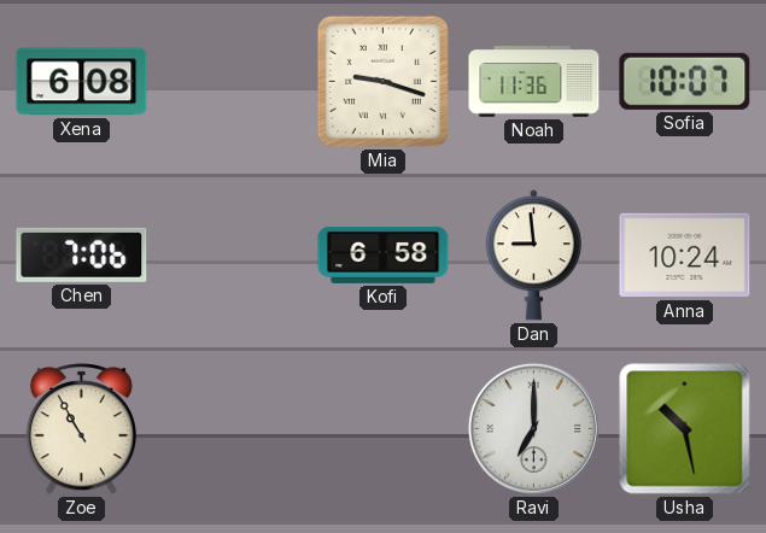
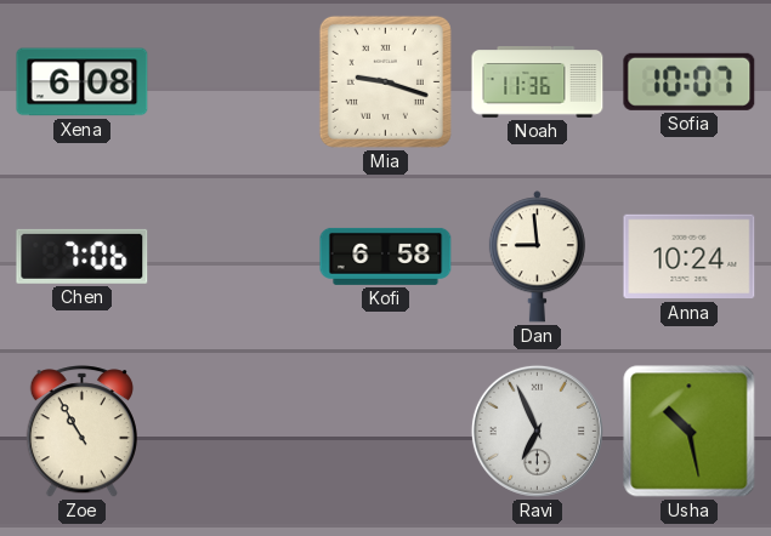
Ravi: 7:00 -> 6:56 (537, 430)
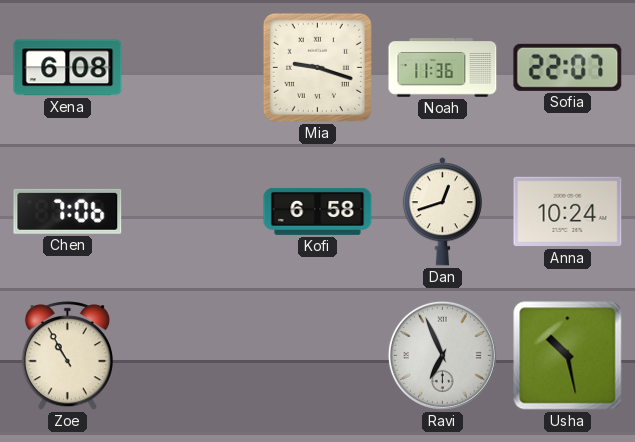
Sofia: 10:07 -> 22:07 (568, 67)
Dan: 8:59 -> 12:42 (442, 212)
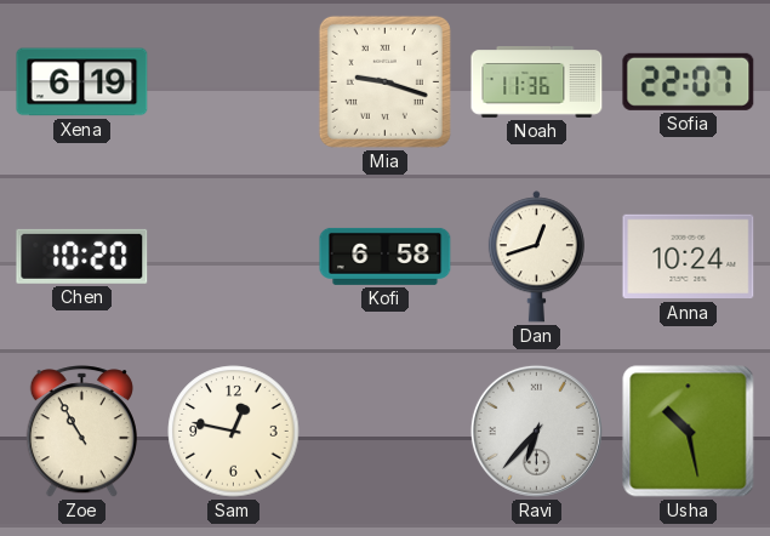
Xena: 6:08 -> 6:19 (82, 82)
Chen: 7:06 -> 10:20 (82, 256)
Sam: none -> 12:47 (234, 432)
Ravi: 6:56 -> 6:37 (536, 430)
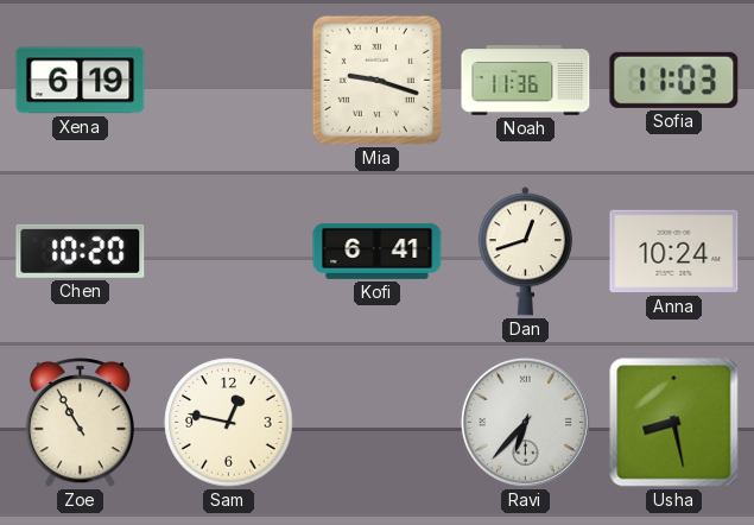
Sofia: 22:07 -> 11:03 (674, 80)
Kofi: 6:58 -> 6:41 (378, 251)
Usha: 10:28 -> 8:28 (674, 423)
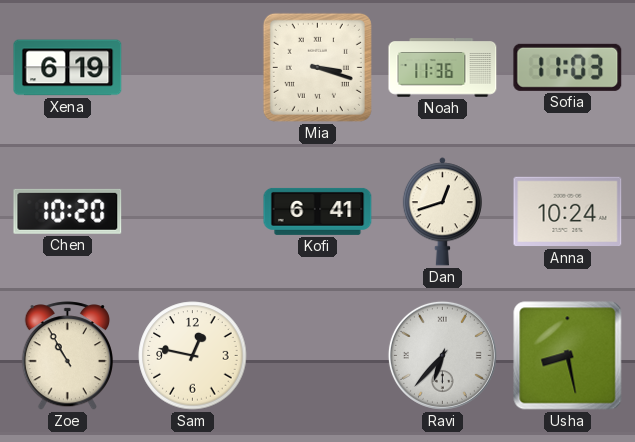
Mia: 9:18 -> 3:18 (317, 67)
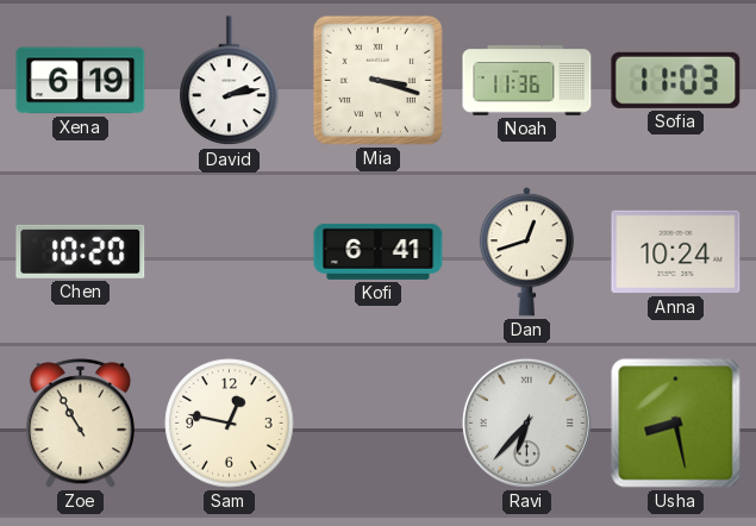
David: none -> 2:13 (230, 81)
